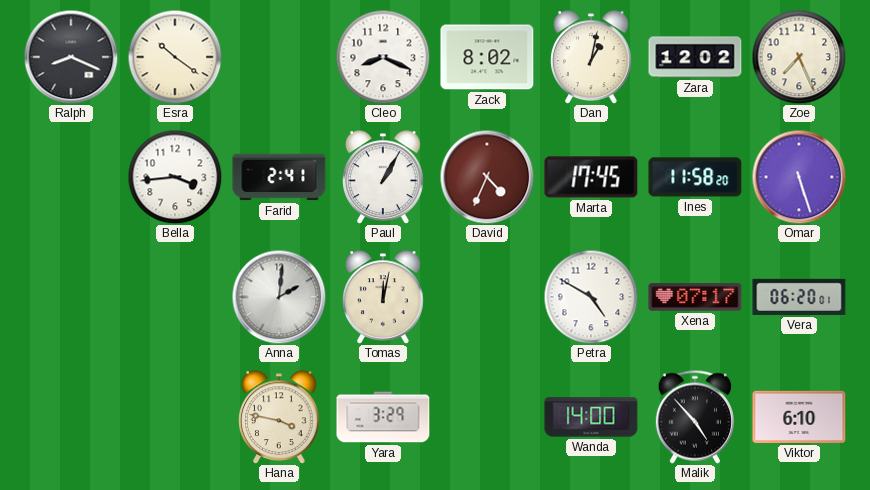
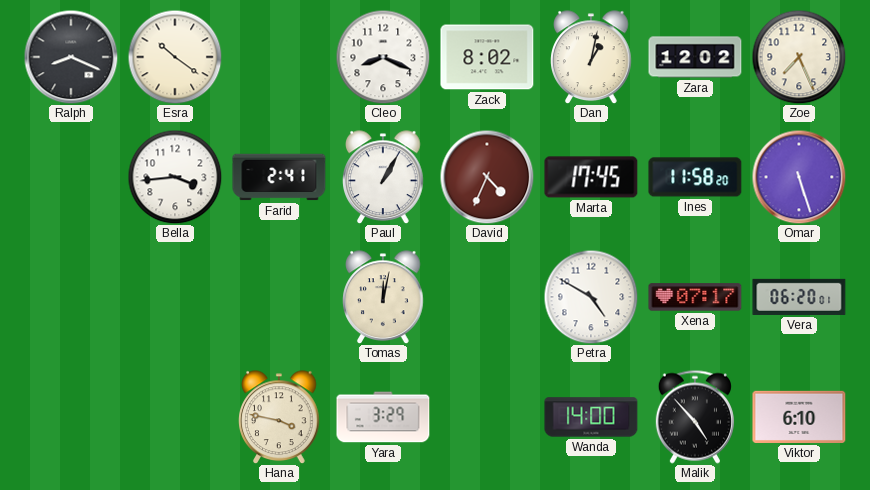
Anna: 2:01 -> none (279, 297)
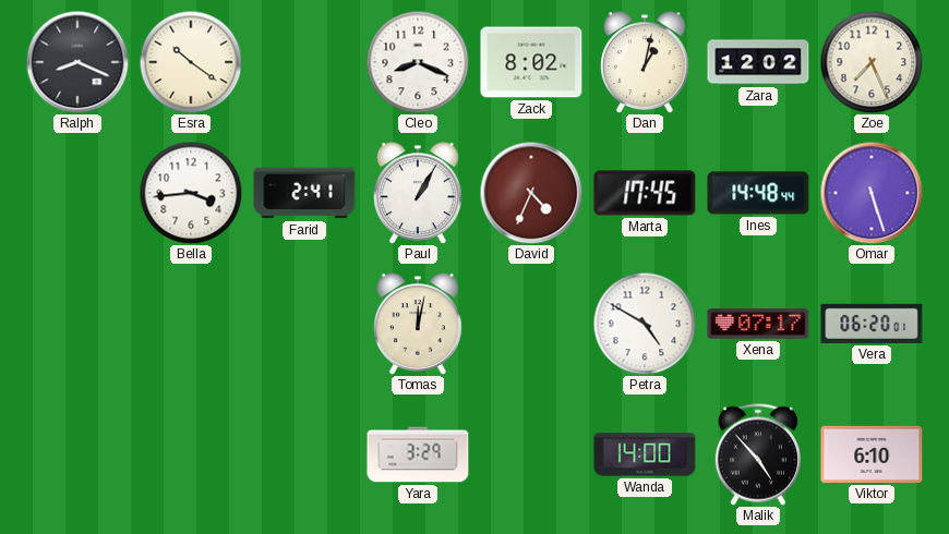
Ines: 11:58 -> 14:48 (758, 193)
Hana: 3:47 -> none (279, 417)
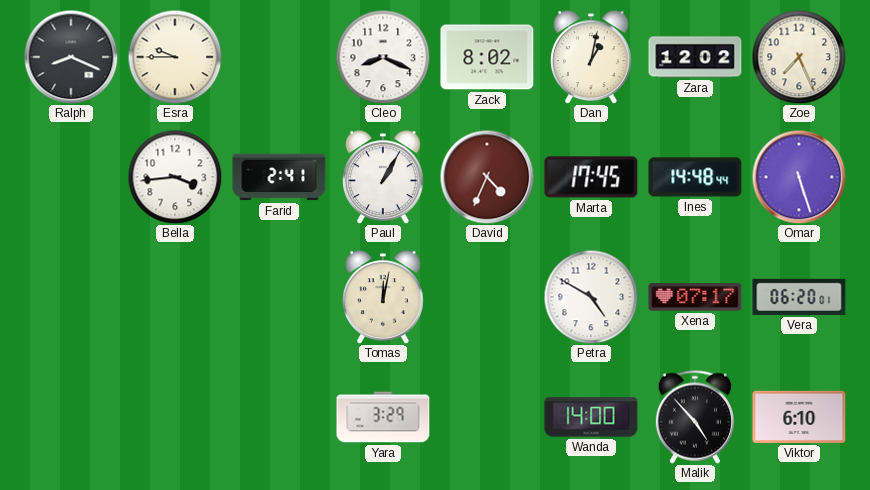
Esra: 10:21 -> 9:45 (175, 57)
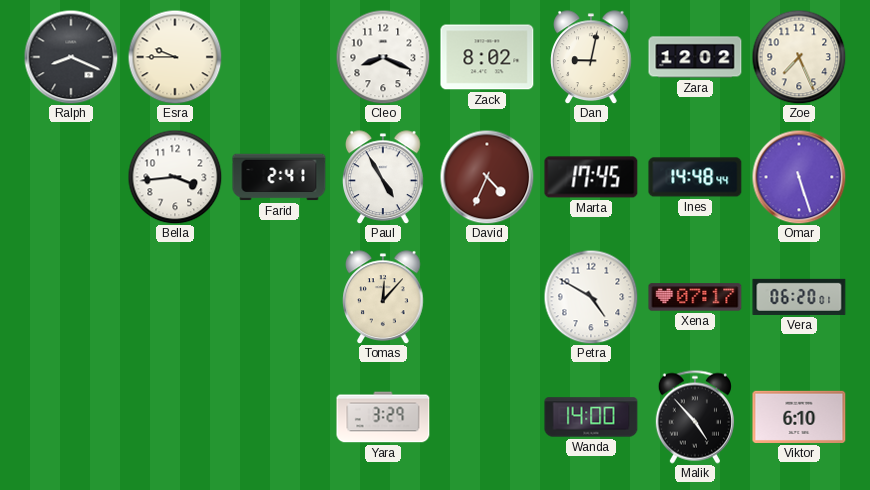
Dan: 1:02 -> 9:02 (591, 57)
Paul: 1:05 -> 4:55 (383, 177)
Tomas: 12:02 -> 12:07 (383, 297)
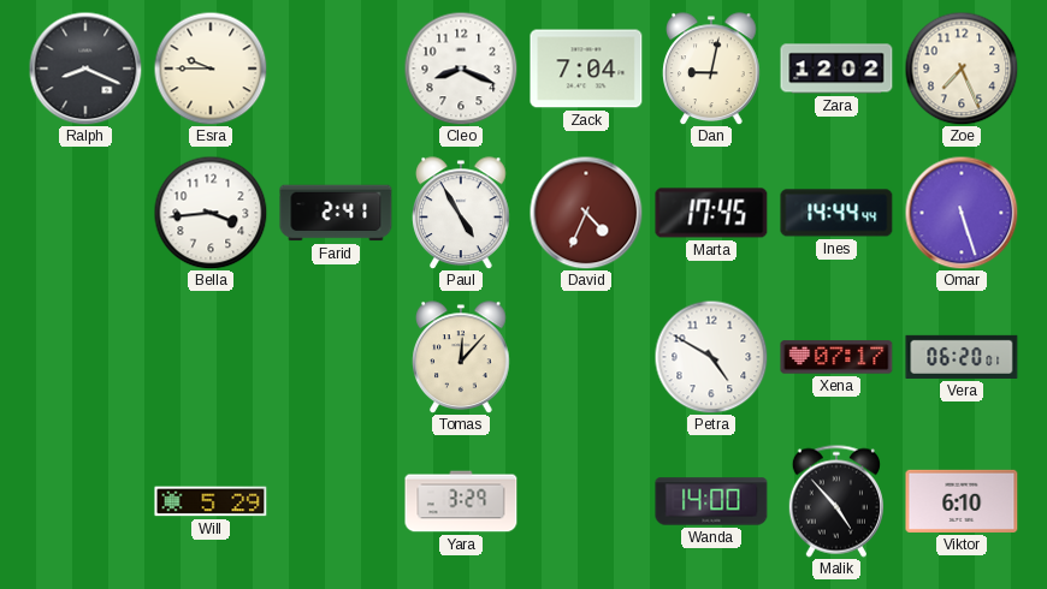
Zack: 8:02 -> 7:04 (586, 69)
Ines: 14:48 -> 14:44 (836, 213)
Will: none -> 5:29 (211, 501)
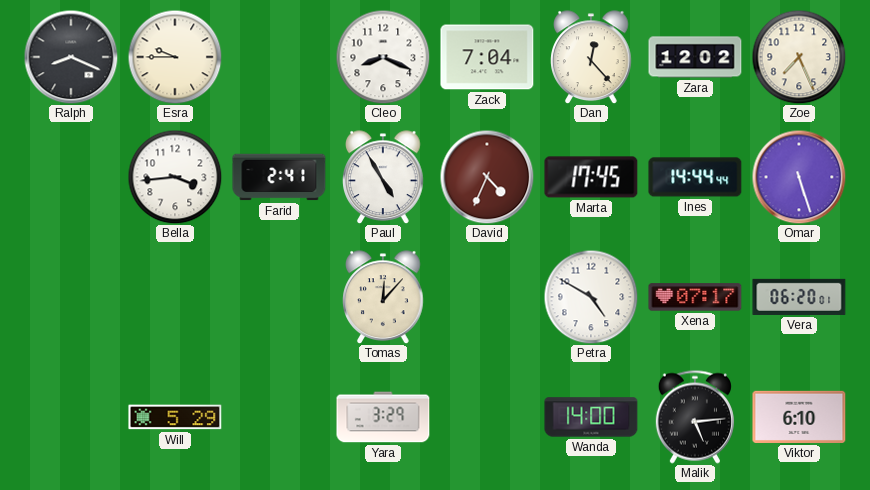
Dan: 9:02 -> 12:23 (591, 57)
Malik: 4:53 -> 5:14 (695, 417)
